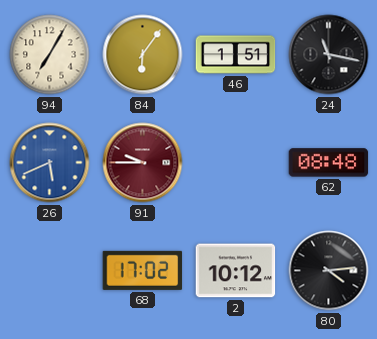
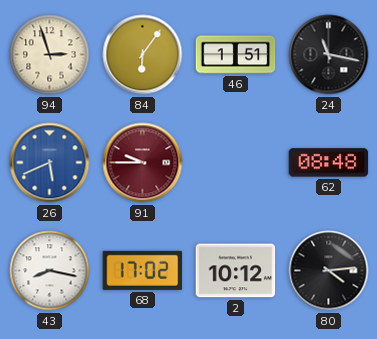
94: 7:05 -> 2:57 (50, 55)
43: none -> 8:17 (50, 271)
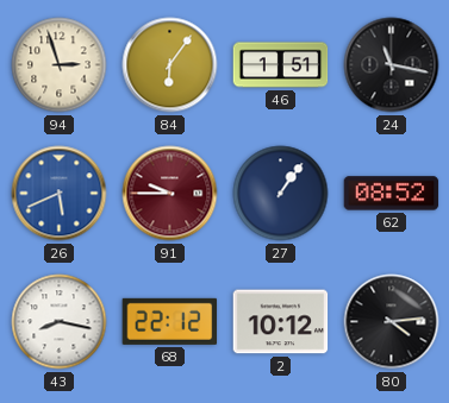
27: none -> 1:06 (281, 194)
62: 08:48 -> 08:52 (392, 194)
68: 17:02 -> 22:12 (170, 321)
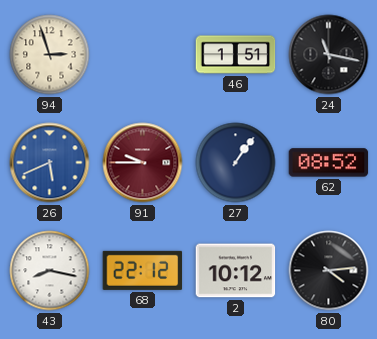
84: 6:06 -> none (170, 65)
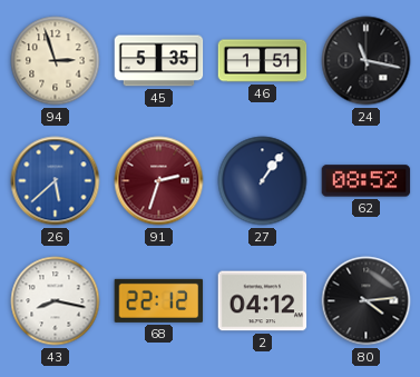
45: none -> 5:35 (159, 61)
26: 5:41 -> 5:38 (56, 181)
91: 9:45 -> 2:33 (159, 181)
2: 10:12 -> 04:12 (263, 301)
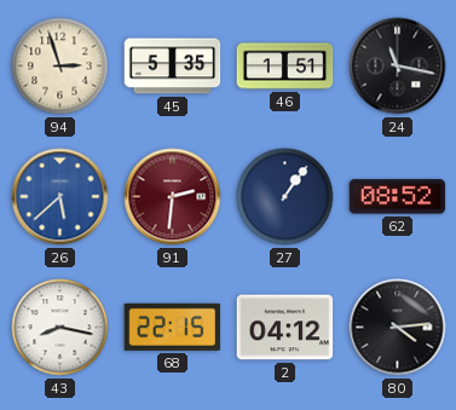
91: 2:33 -> 2:31 (173, 197)
68: 22:12 -> 22:15 (173, 327)
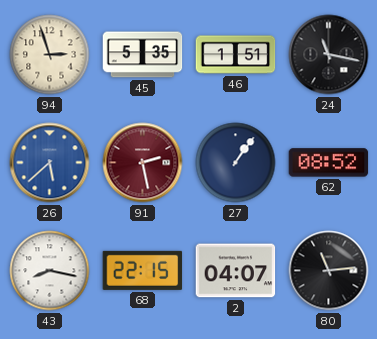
91: 2:31 -> 2:28 (143, 163)
2: 04:12 -> 04:07 (236, 271)
80: 4:14 -> 11:14 (329, 271)
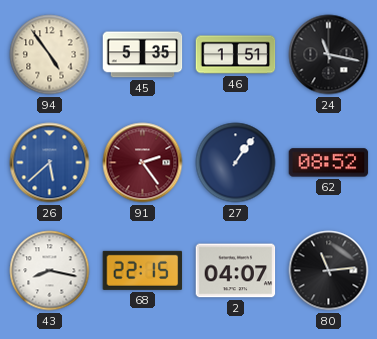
94: 2:57 -> 4:54 (50, 55)
91: 2:28 -> 2:24 (143, 163)
